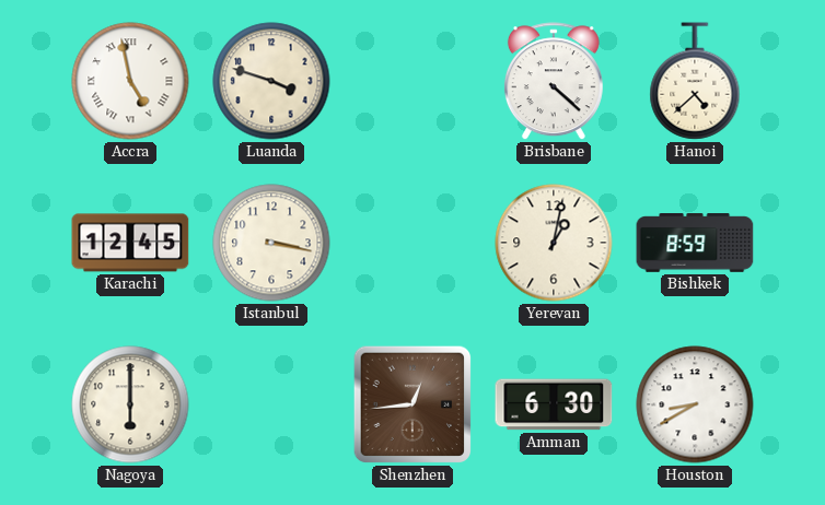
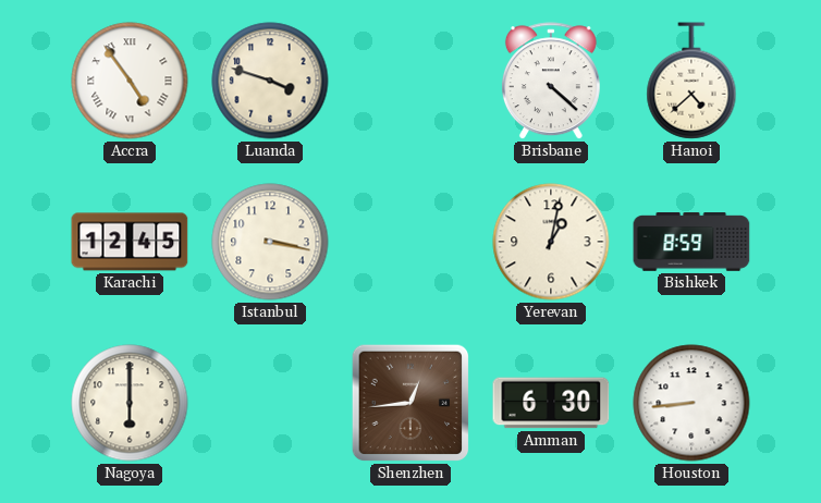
Accra: 4:58 -> 4:54 (130, 81)
Houston: 8:40 -> 8:44 (691, 403)
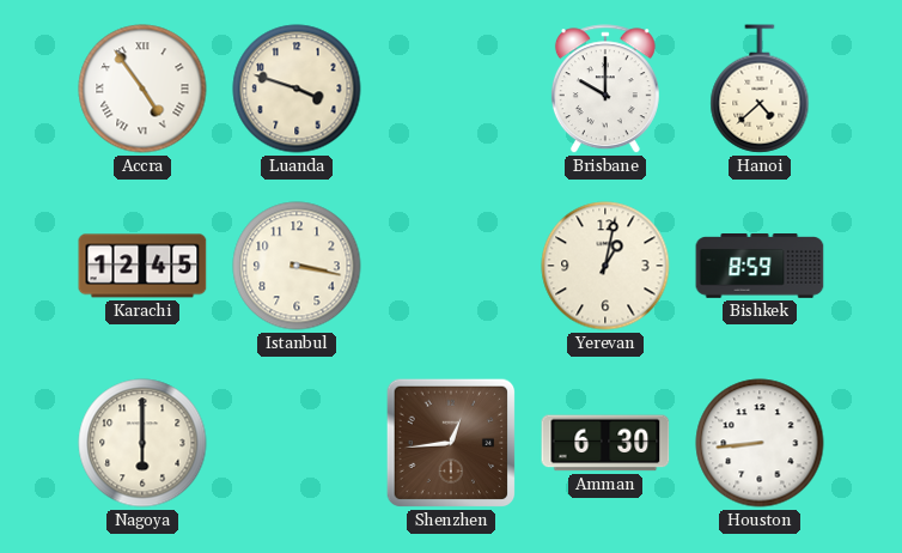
Brisbane: 4:22 -> 10:00 (605, 90)
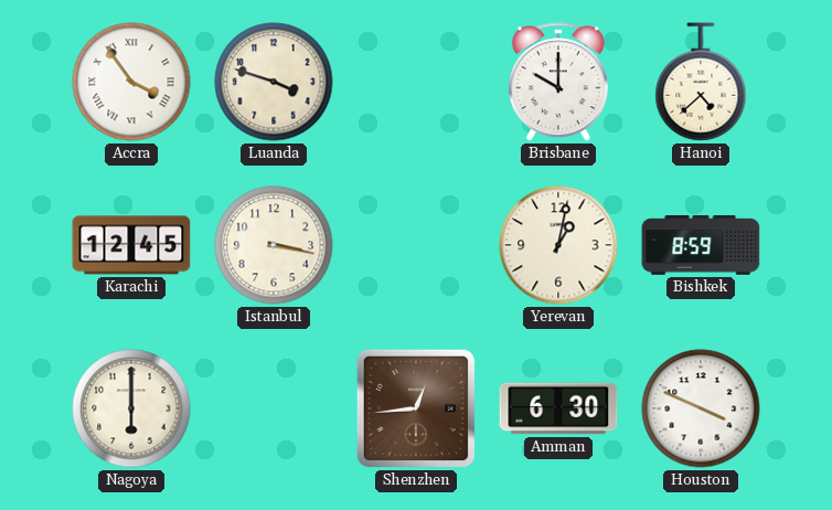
Accra: 4:54 -> 3:54 (131, 82)
Houston: 8:44 -> 3:49 (701, 408)
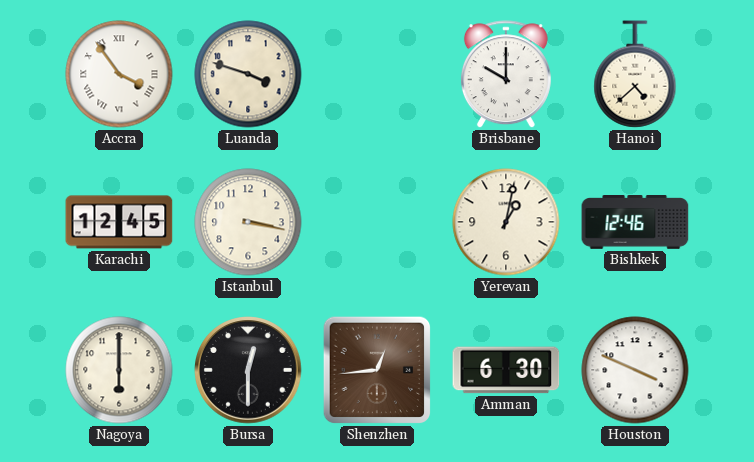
Bishkek: 8:59 -> 12:46 (635, 223)
Bursa: none -> 12:30 (248, 370)
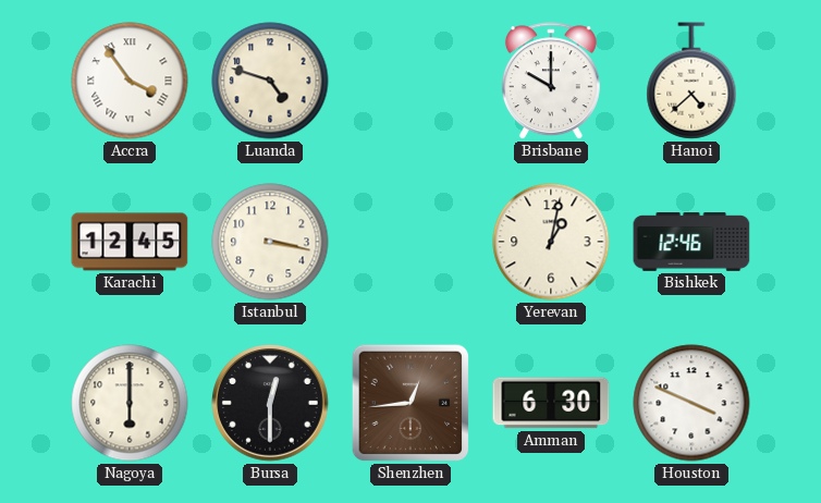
Luanda: 3:48 -> 4:48 (270, 81)
